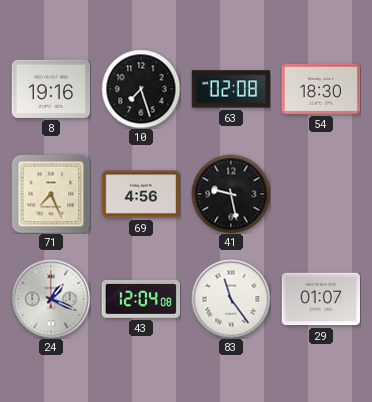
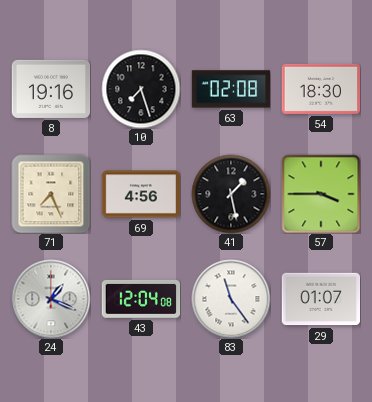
41: 9:28 -> 1:28 (231, 194)
57: none -> 3:45 (321, 194)
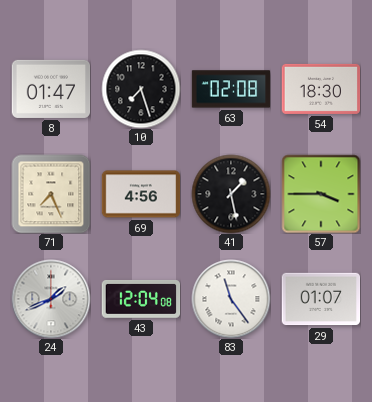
8: 19:16 -> 01:47 (51, 89)
24: 1:19 -> 1:41 (51, 299)
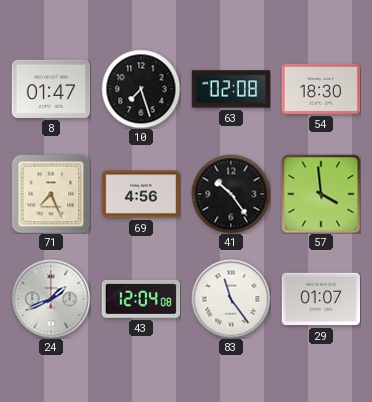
41: 1:28 -> 10:24 (231, 194)
57: 3:45 -> 3:59 (321, 194)
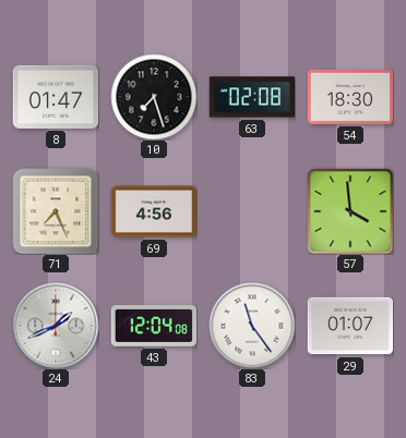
41: 10:24 -> none (231, 194)
